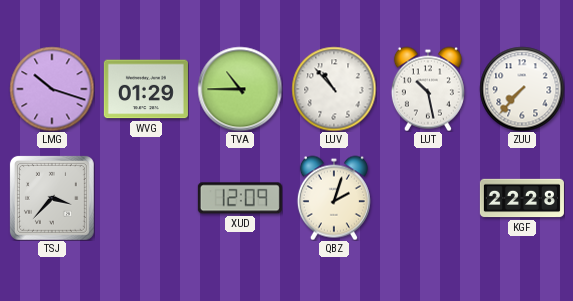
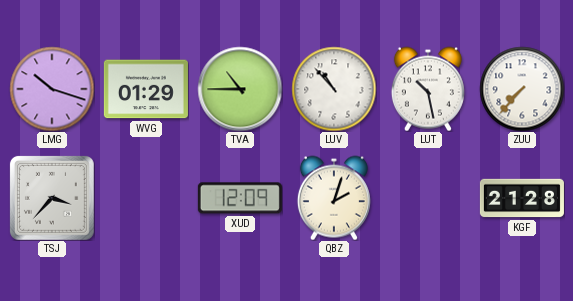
KGF: 22:28 -> 21:28 (522, 198)
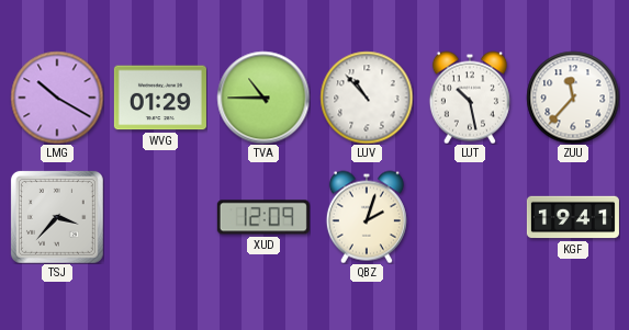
LMG: 10:18 -> 10:20 (57, 98)
ZUU: 7:37 -> 11:37 (573, 98)
KGF: 21:28 -> 19:41 (573, 217)
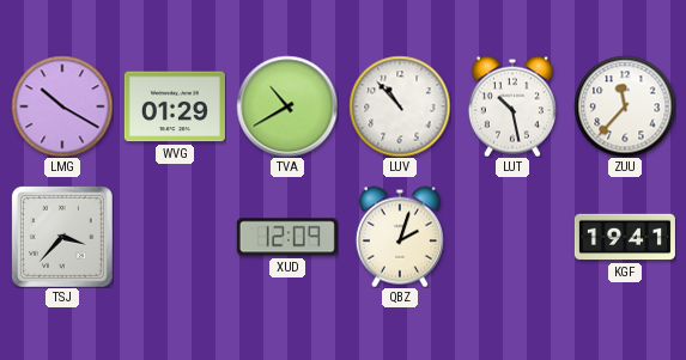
TVA: 10:45 -> 10:40 (287, 106)
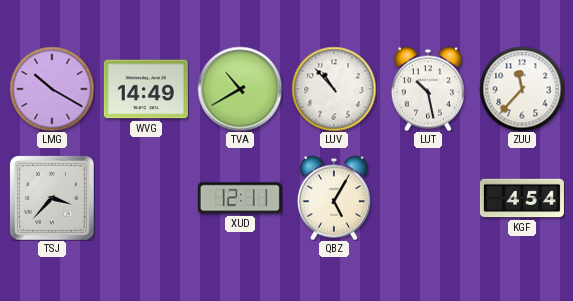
WVG: 01:29 -> 14:49 (146, 89)
XUD: 12:09 -> 12:11 (240, 198)
QBZ: 2:03 -> 5:05 (334, 198)
KGF: 19:41 -> 4:54 (522, 198)
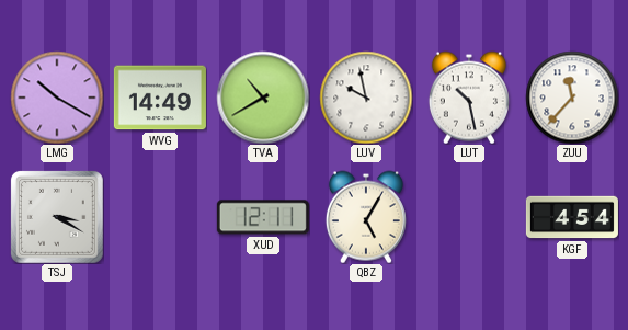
LUV: 10:53 -> 9:58 (366, 98)
TSJ: 3:37 -> 3:20 (57, 217)
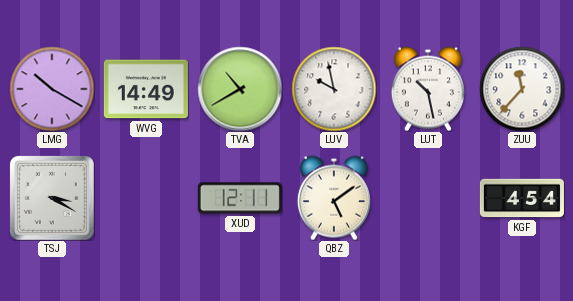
QBZ: 5:05 -> 5:09 (334, 198)
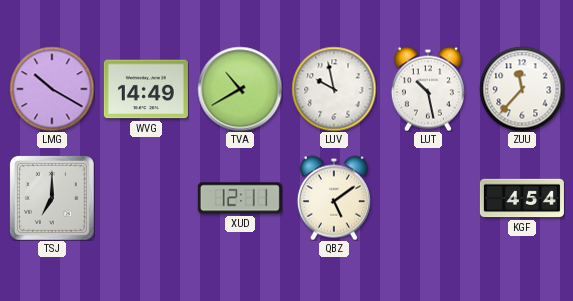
TSJ: 3:20 -> 7:00 (52, 198)
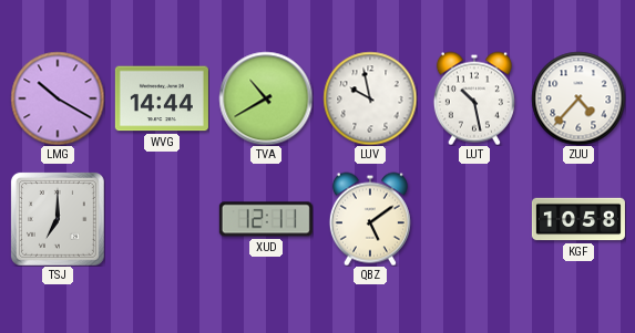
WVG: 14:49 -> 14:44 (162, 98)
ZUU: 11:37 -> 4:37 (578, 98)
KGF: 4:54 -> 10:58 (578, 219)
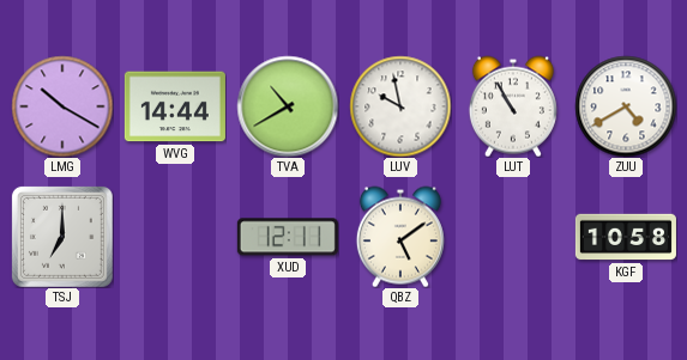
LUT: 10:28 -> 10:55 (513, 106)
ZUU: 4:37 -> 4:40 (626, 106)
